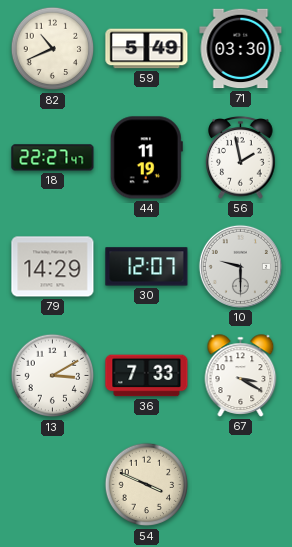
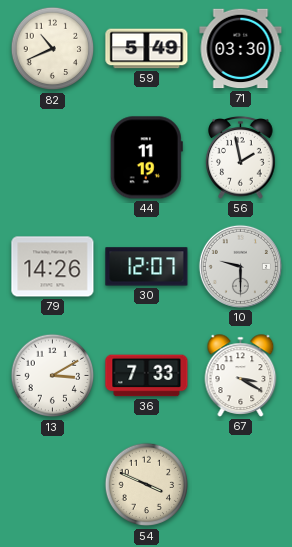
18: 22:27 -> none (53, 158)
79: 14:29 -> 14:26 (53, 267)
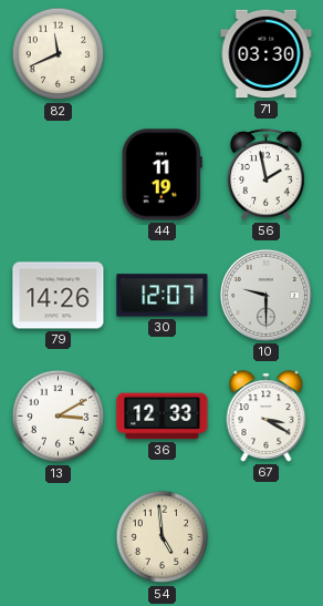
82: 10:41 -> 11:41 (59, 54)
59: 5:49 -> none (147, 49)
36: 7:33 -> 12:33 (163, 417)
54: 3:49 -> 4:59 (163, 537)
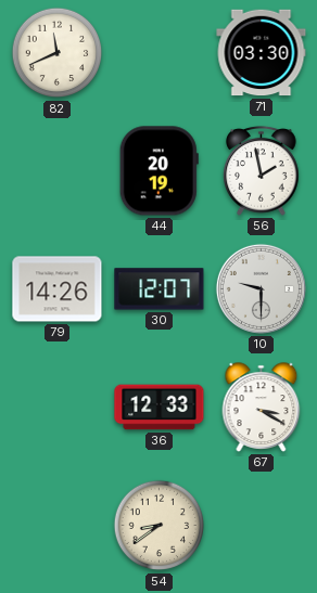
44: 11:19 -> 20:19 (158, 171)
13: 3:10 -> none (59, 417)
54: 4:59 -> 8:39 (160, 526)
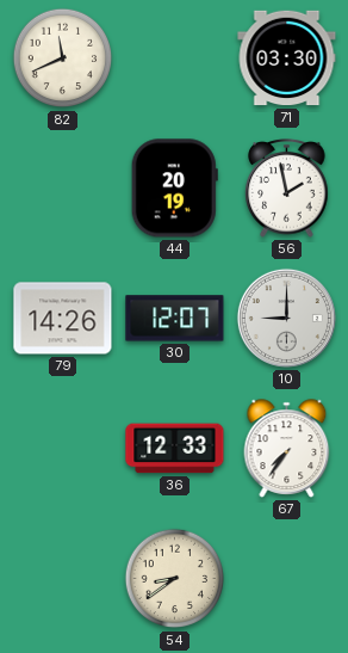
10: 9:30 -> 9:00 (286, 318)
67: 3:20 -> 7:36 (287, 449)
